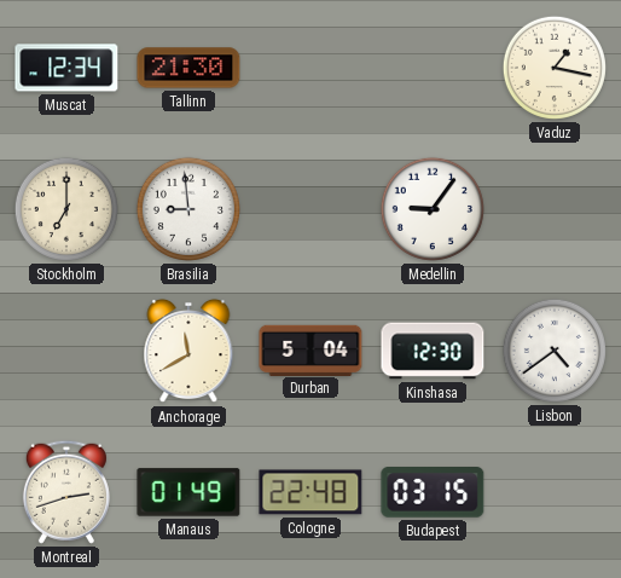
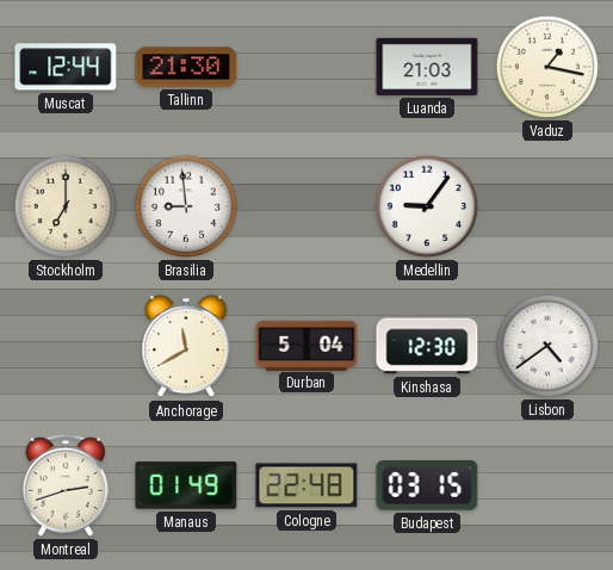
Muscat: 12:34 -> 12:44 (66, 67)
Luanda: none -> 21:03 (427, 67)
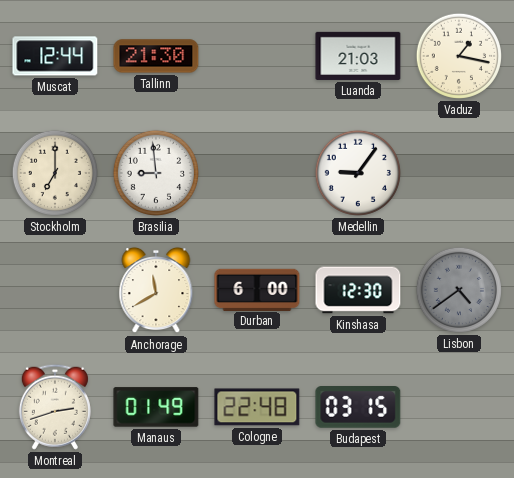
Durban: 5:04 -> 6:00 (257, 289)
Lisbon dial: white -> grey (459, 290)
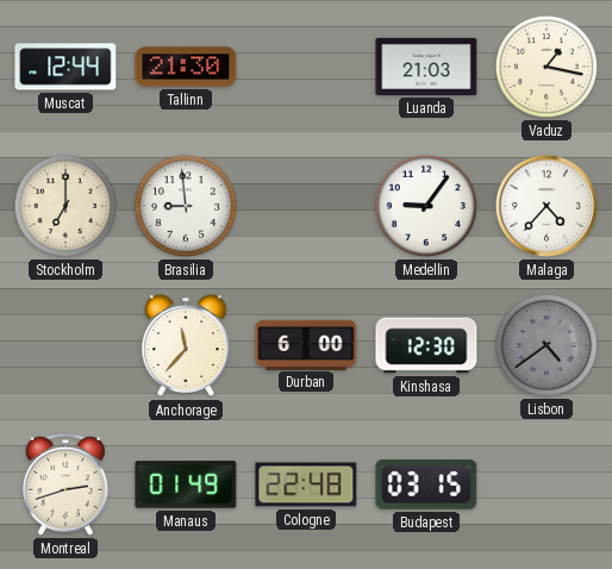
Malaga: none -> 4:37 (547, 206)
Anchorage: 11:40 -> 11:37 (186, 345)
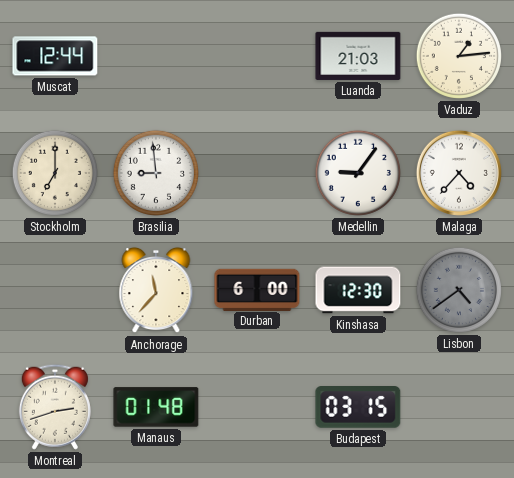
Tallinn: 21:30 -> none (186, 67)
Vaduz: 1:17 -> 1:14 (459, 56)
Manaus: 01:49 -> 01:48 (156, 407)
Cologne: 22:48 -> none (306, 484)
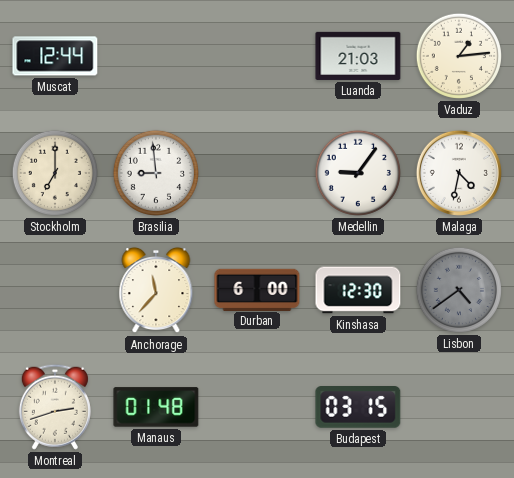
Malaga: 4:37 -> 4:32 (459, 173)
